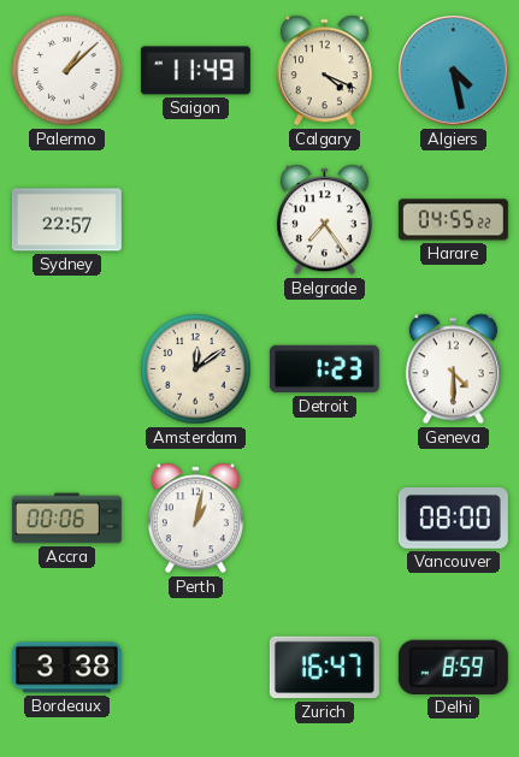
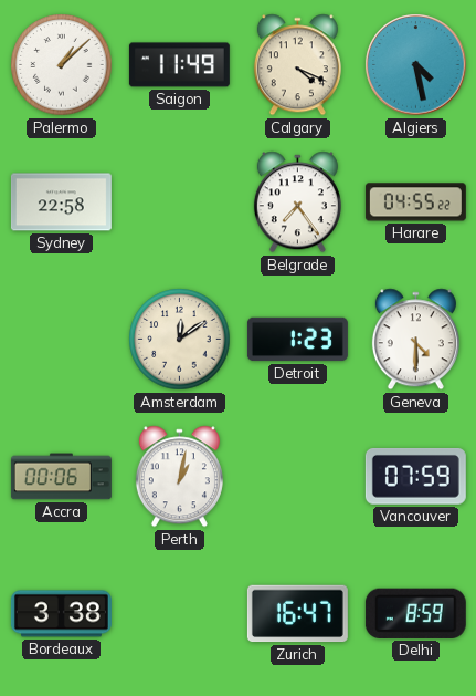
Sydney: 22:57 -> 22:58 (61, 202)
Vancouver: 08:00 -> 07:59 (415, 476)
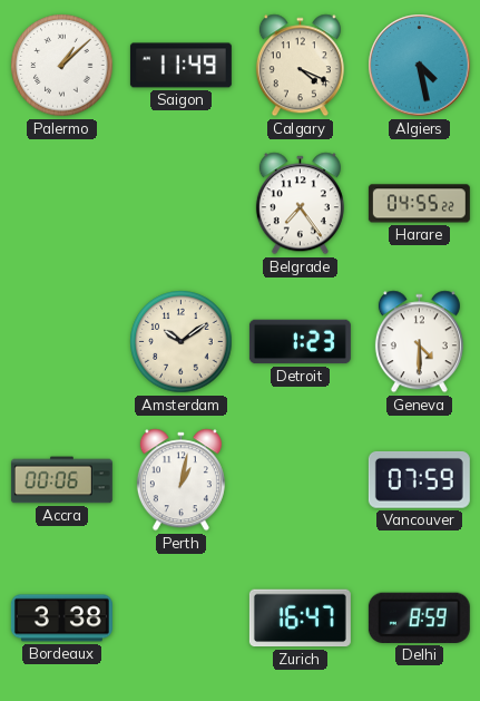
Sydney: 22:58 -> none (61, 202)
Amsterdam: 12:09 -> 10:09 (182, 342)
